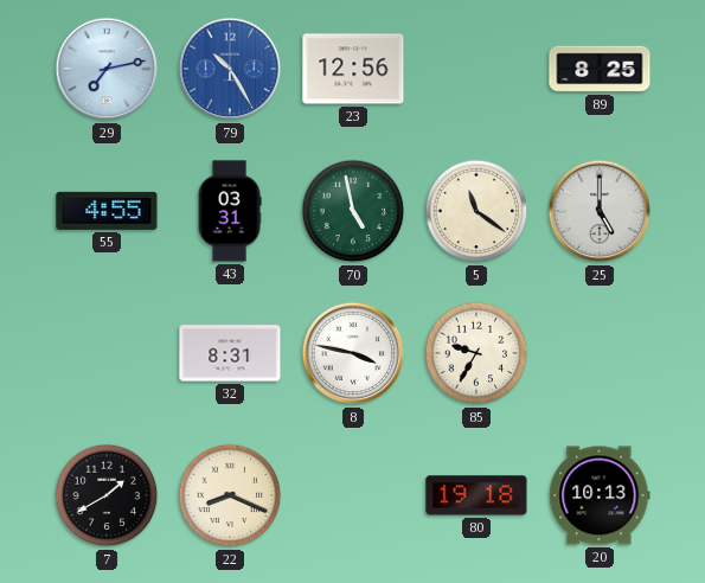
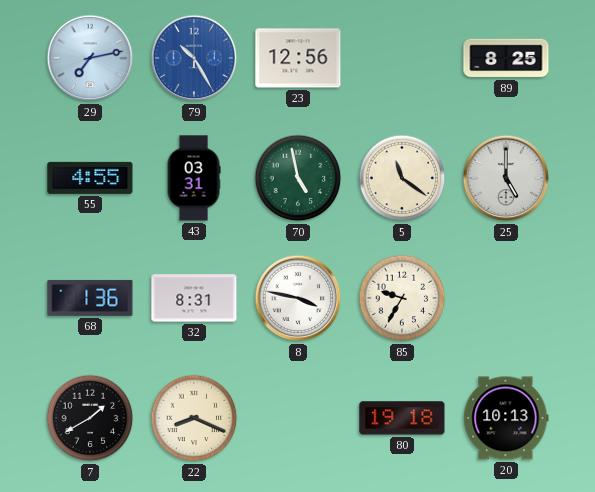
68: none -> 1:36 (90, 298)
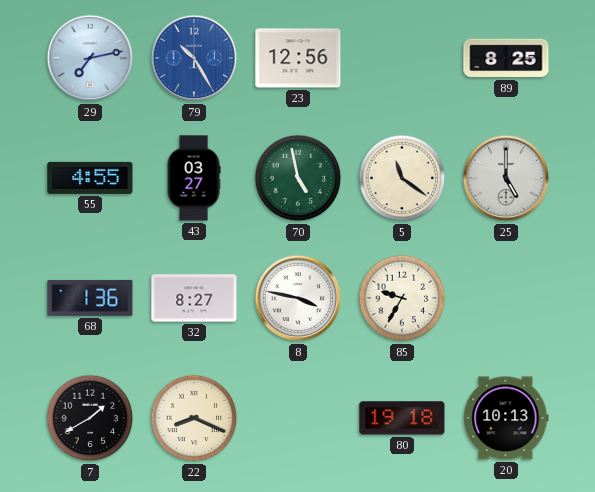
43: 03:31 -> 03:27 (194, 178)
32: 8:31 -> 8:27 (194, 298)
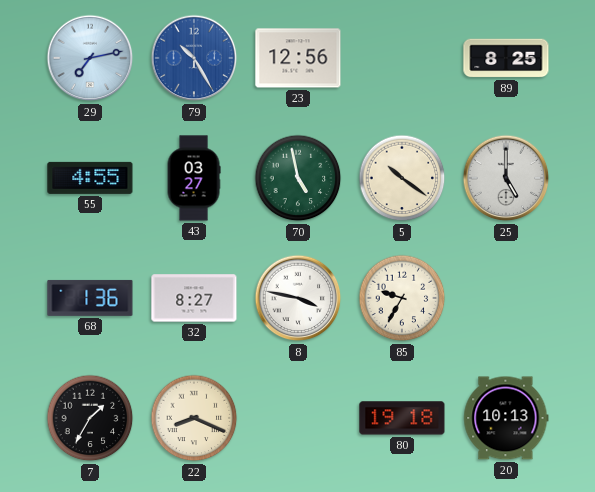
5: 11:21 -> 10:21 (402, 178)
7: 1:40 -> 1:35 (90, 418)
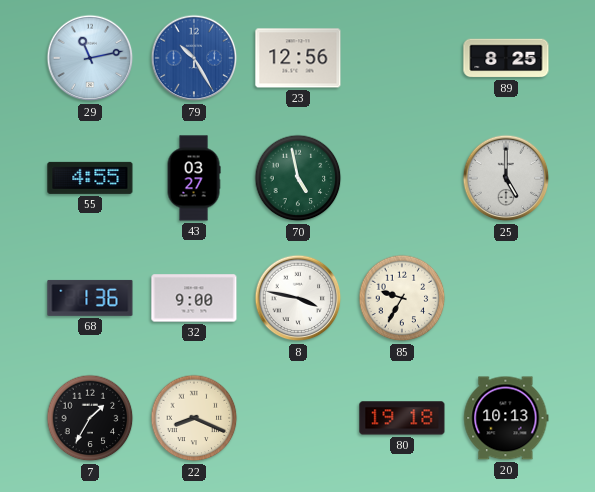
29: 7:13 -> 11:13 (90, 58)
5: 10:21 -> none (402, 178)
32: 8:27 -> 9:00 (194, 298)
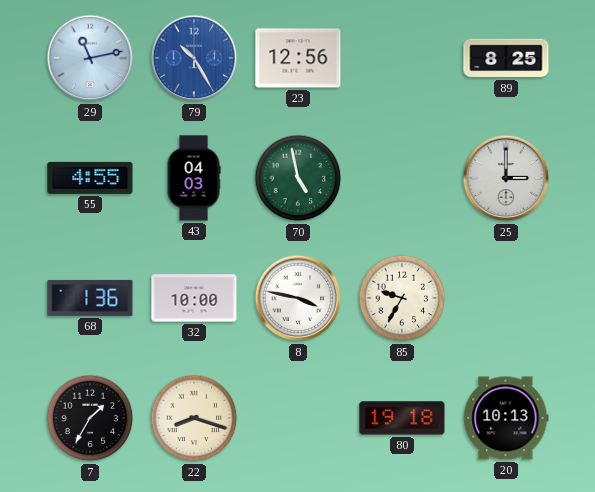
43: 03:27 -> 04:03 (194, 178)
25: 5:00 -> 3:00 (506, 178)
32: 9:00 -> 10:00 (194, 298)
22: 8:19 -> 8:18 (194, 418)
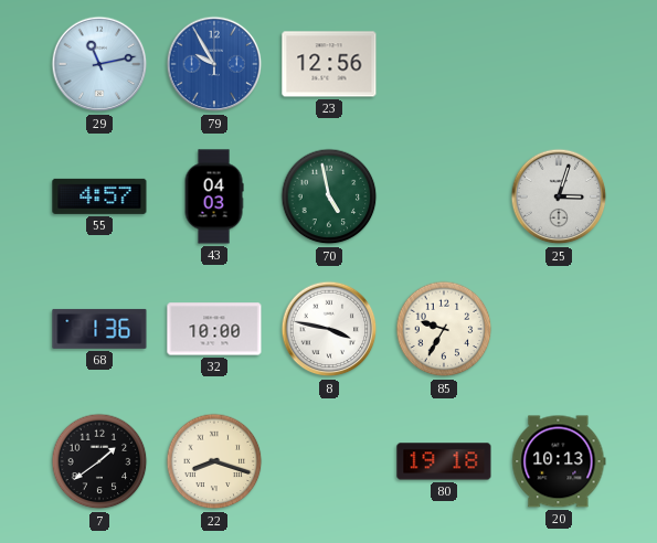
79: 10:25 -> 9:55 (214, 64)
89: 8:25 -> none (506, 58)
55: 4:55 -> 4:57 (99, 196)
25: 3:00 -> 3:03 (559, 196)
7: 1:35 -> 1:39 (99, 461)
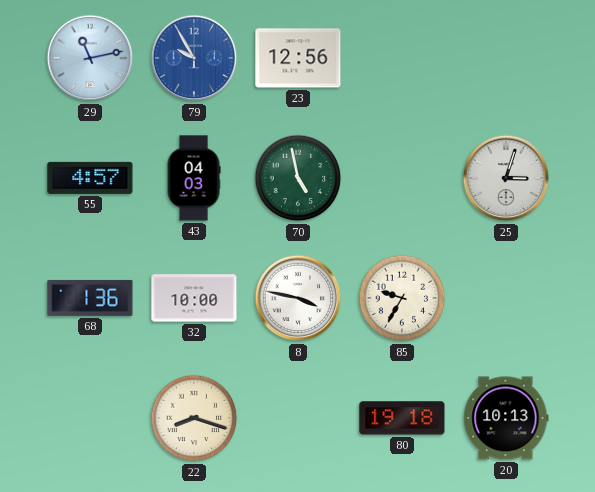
7: 1:39 -> none (99, 461)
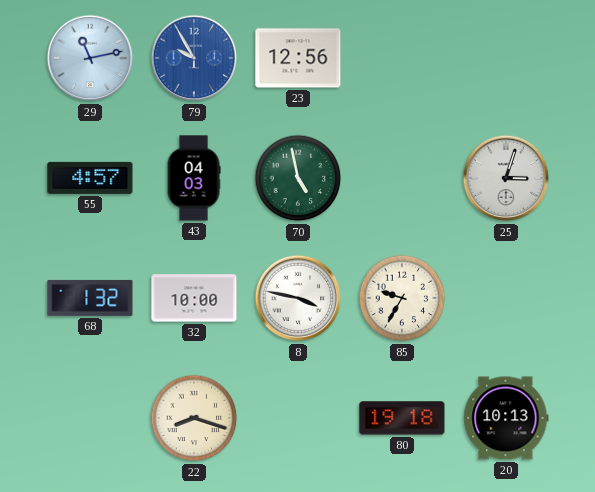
68: 1:36 -> 1:32 (90, 298)
